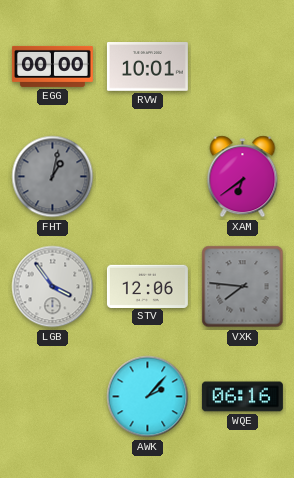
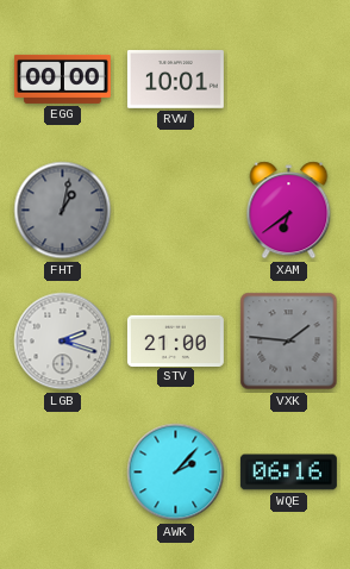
LGB: 3:54 -> 2:18 (63, 342)
STV: 12:06 -> 21:00 (175, 340)
VXK: 7:46 -> 1:46 (289, 342)
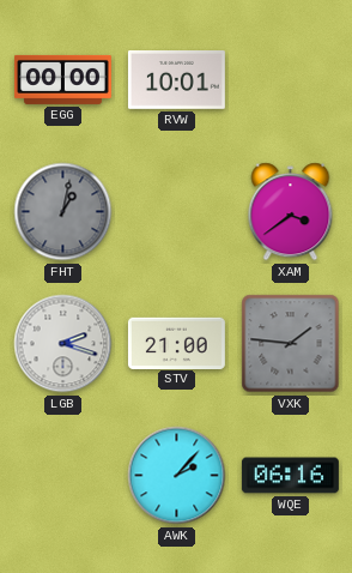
XAM: 6:39 -> 3:39 (291, 212)
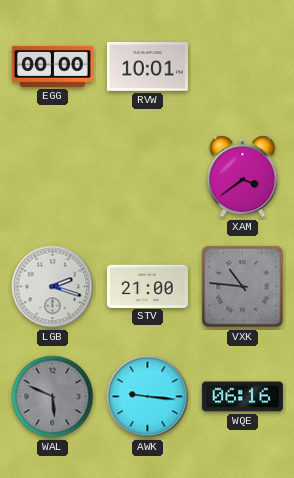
FHT: 1:02 -> none (63, 212)
VXK: 1:46 -> 10:46 (243, 287)
WAL: none -> 5:49 (53, 397)
AWK: 2:07 -> 9:16 (148, 397)
